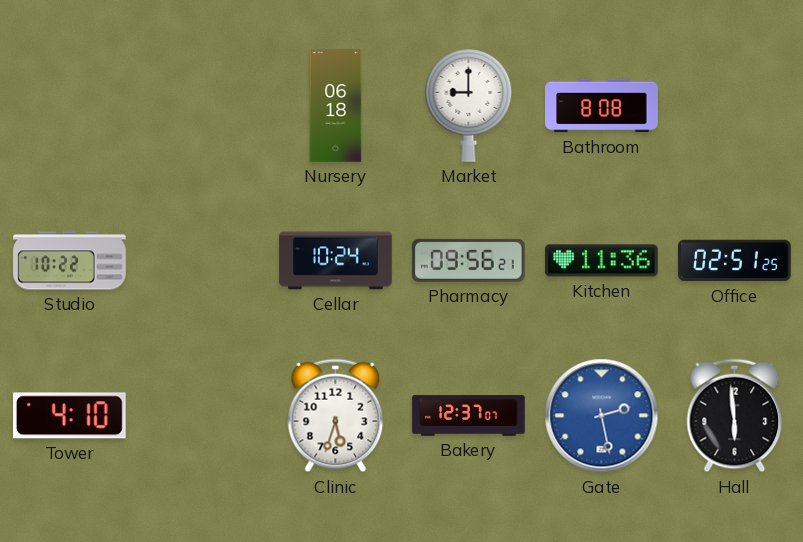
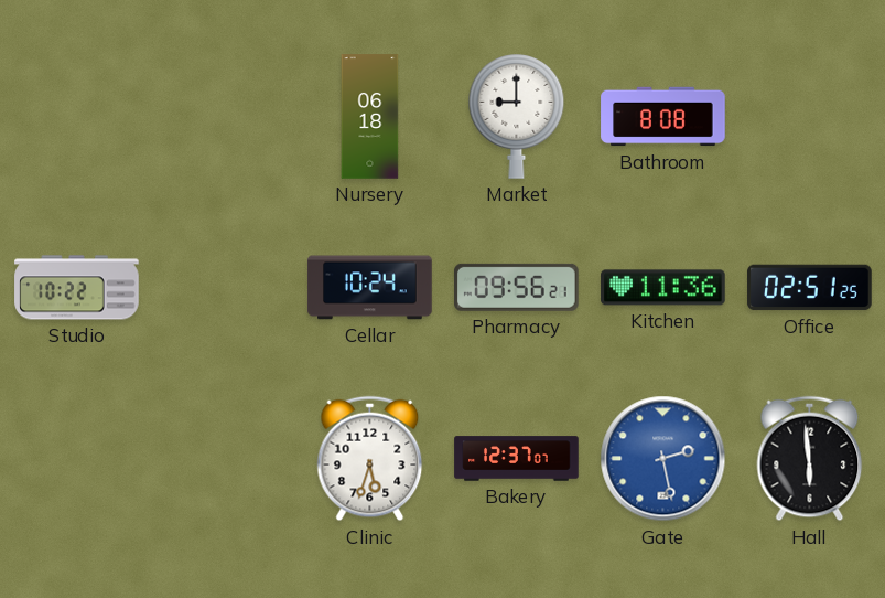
Tower: 4:10 -> none (70, 416)
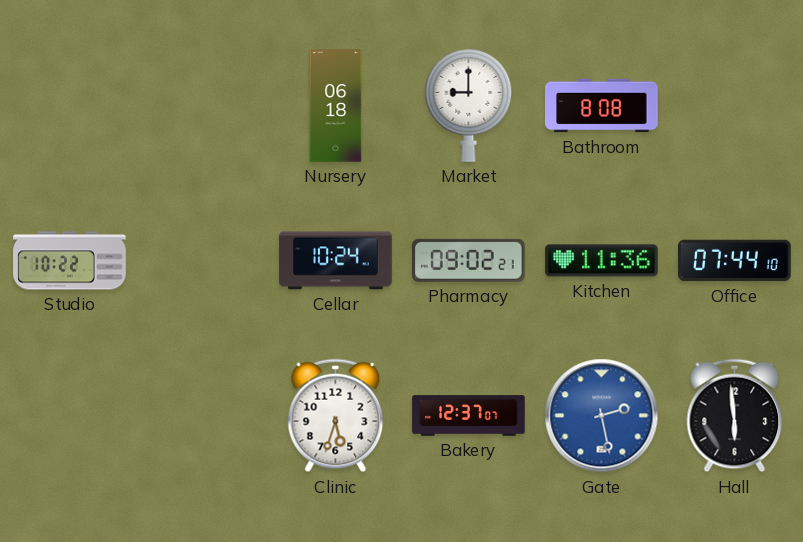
Pharmacy: 09:56 -> 09:02 (469, 260)
Office: 02:51 -> 07:44 (735, 261)
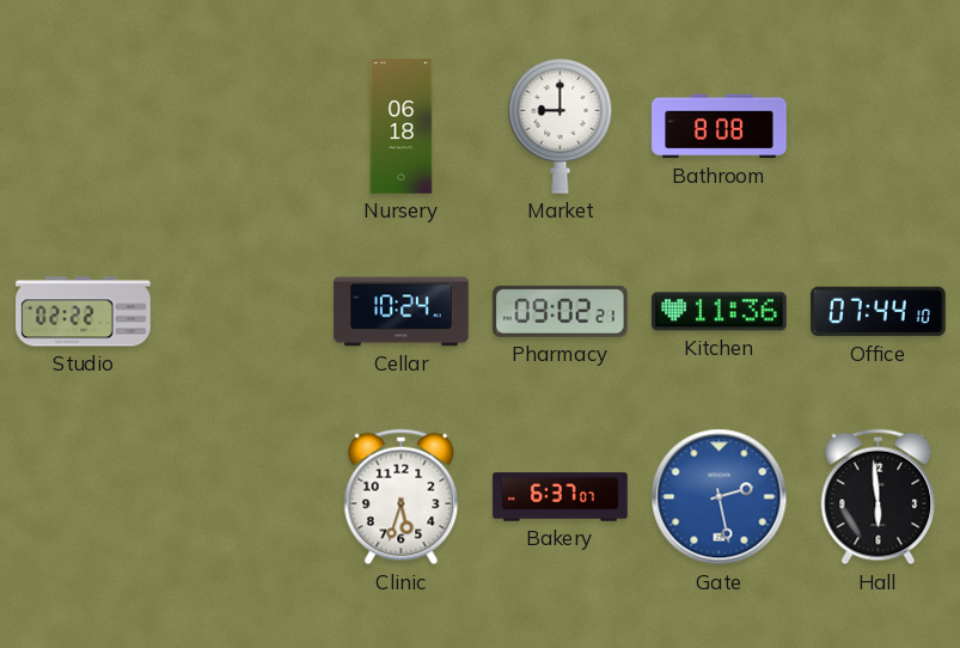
Studio: 10:22 -> 02:22 (84, 312)
Bakery: 12:37 -> 6:37 (561, 497)
